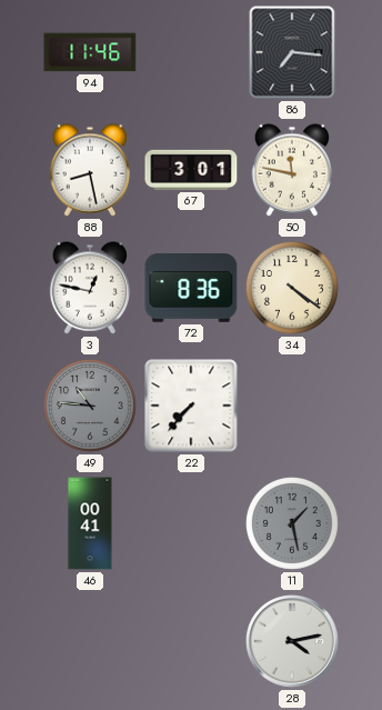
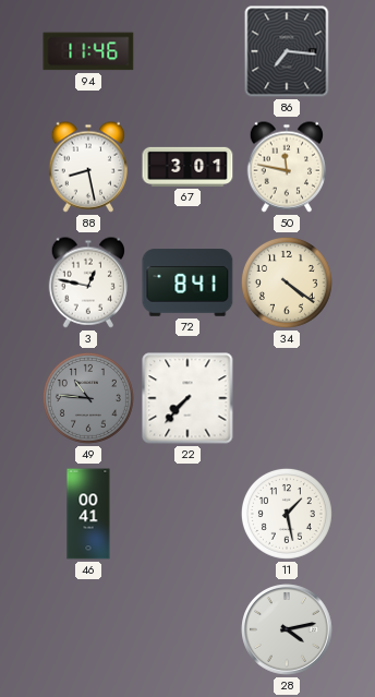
72: 8:36 -> 8:41 (187, 283)
11 dial: grey -> white (287, 514)
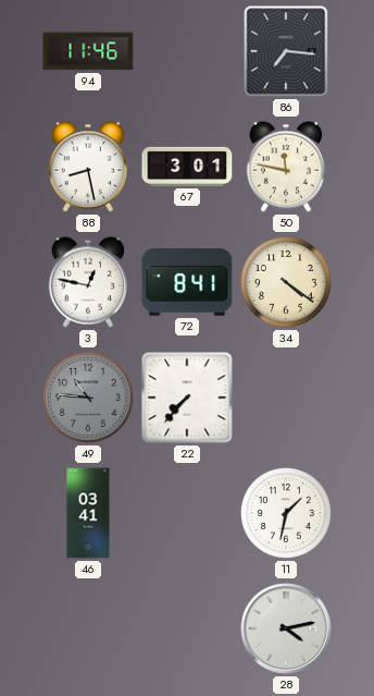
46: 00:41 -> 03:41 (88, 513)
11: 1:28 -> 1:32 (286, 513)
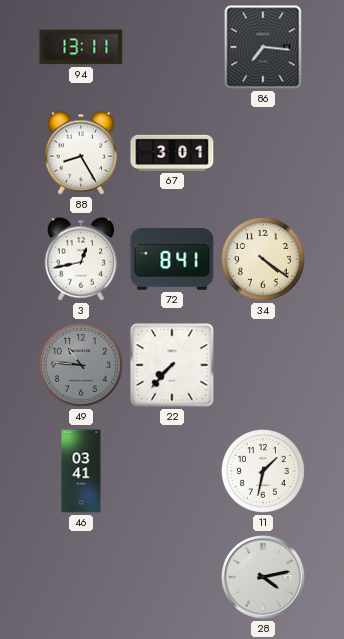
94: 11:46 -> 13:11 (81, 47)
88: 8:28 -> 8:25 (81, 153)
50: 11:47 -> none (286, 167)
3: 12:47 -> 12:43 (81, 259)
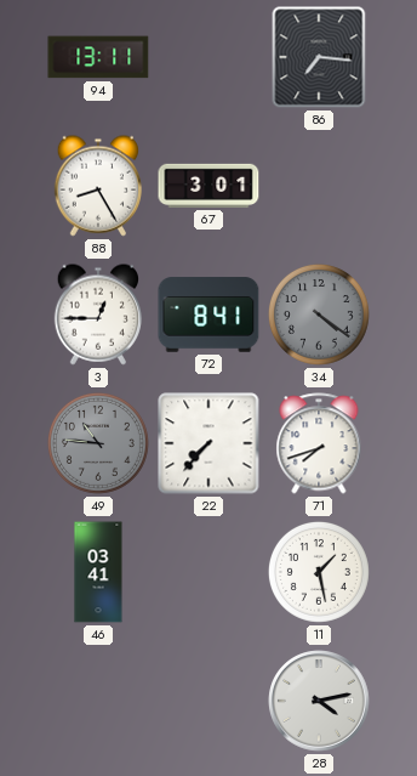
3: 12:43 -> 12:45 (98, 315)
34 dial: cream -> grey (319, 315)
71: none -> 7:42 (319, 443)
11: 1:32 -> 1:28 (319, 572)
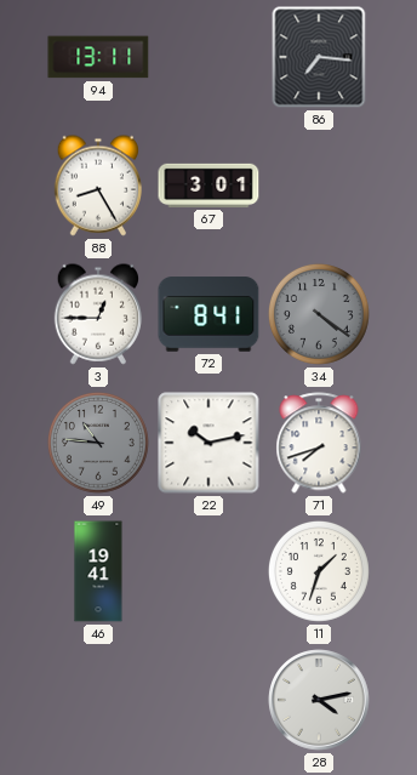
22: 7:37 -> 10:13 (208, 443)
46: 03:41 -> 19:41 (98, 571)
11: 1:28 -> 1:33 (319, 571)
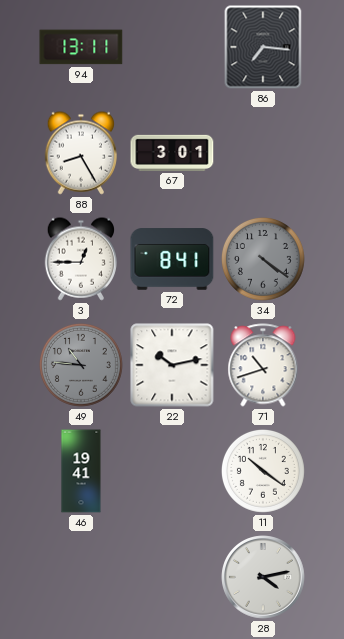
71: 7:42 -> 10:42 (263, 365)
11: 1:33 -> 10:21 (263, 471)
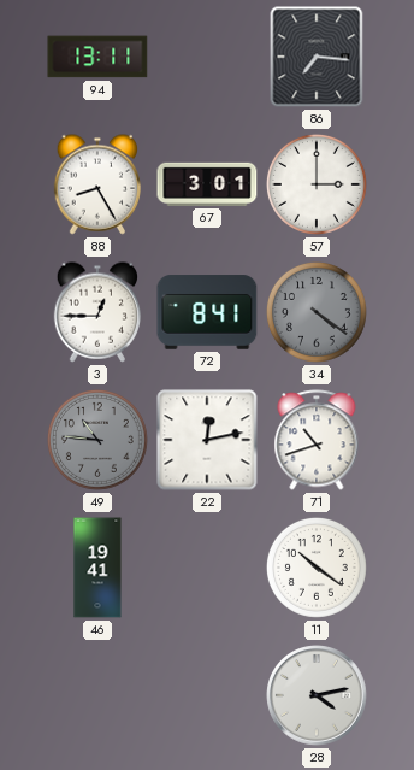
57: none -> 3:00 (317, 184)
22: 10:13 -> 12:13 (207, 440)
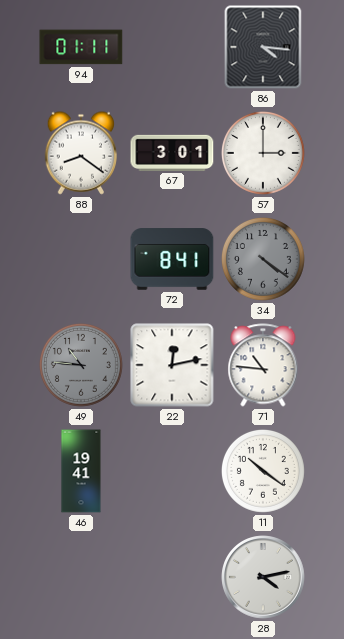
94: 13:11 -> 01:11 (81, 47)
86: 7:16 -> 4:16 (263, 47)
88: 8:25 -> 8:21 (81, 153)
3: 12:45 -> none (97, 312)
71: 10:42 -> 10:46 (263, 365)
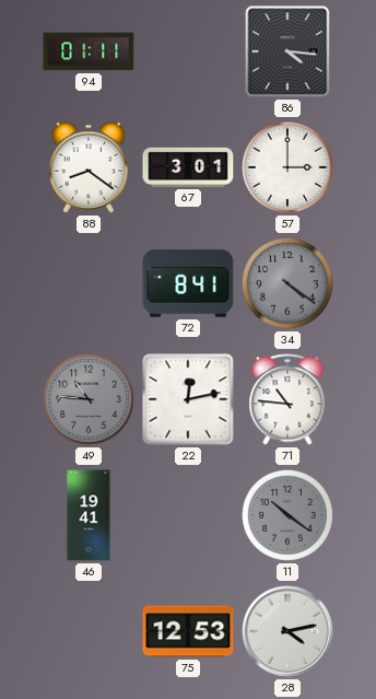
11 dial: white -> grey (287, 515)
75: none -> 12:53 (188, 631)
